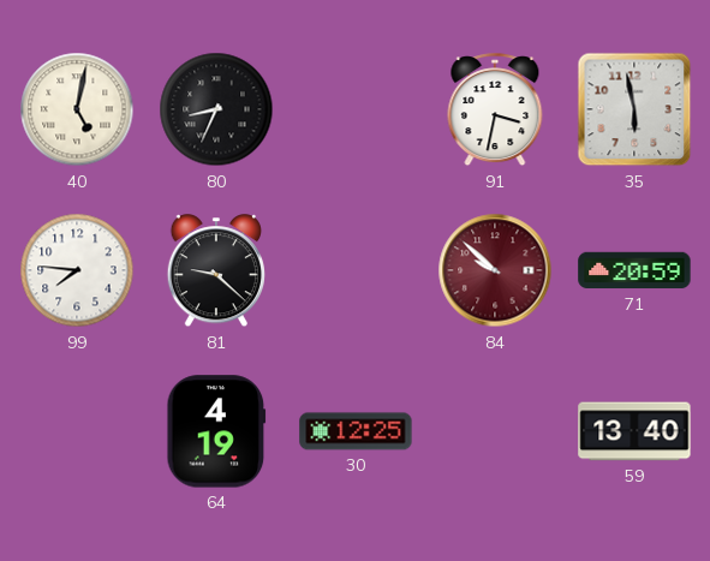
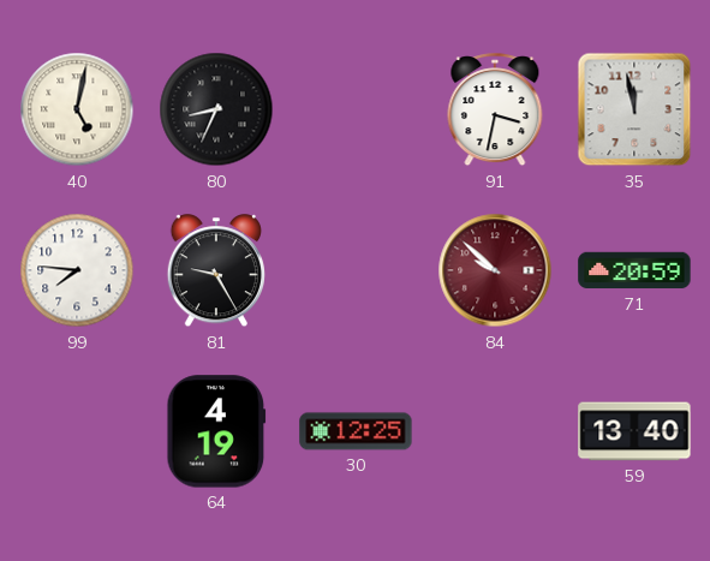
35: 5:58 -> 11:58 (634, 109)
81: 9:22 -> 9:25 (215, 271)
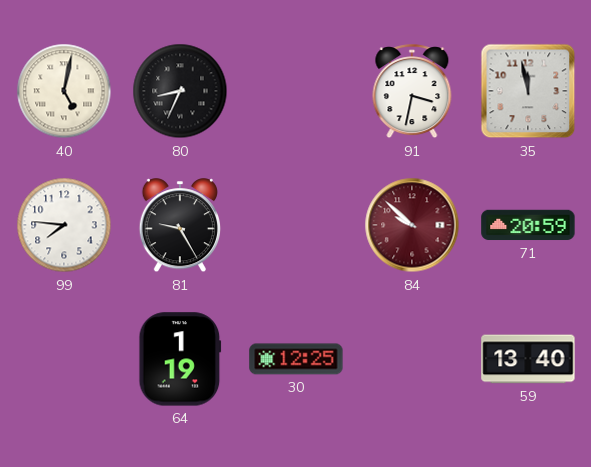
64: 4:19 -> 1:19 (180, 359)
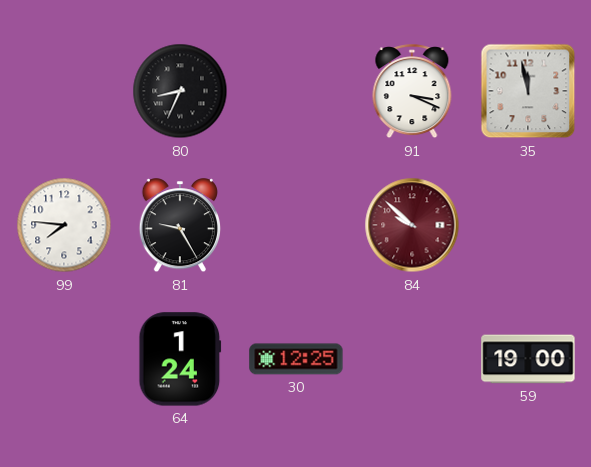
40: 5:02 -> none (64, 91)
91: 3:32 -> 3:19 (412, 92)
71: 20:59 -> none (528, 225)
64: 1:19 -> 1:24 (180, 359)
59: 13:40 -> 19:00 (528, 359)
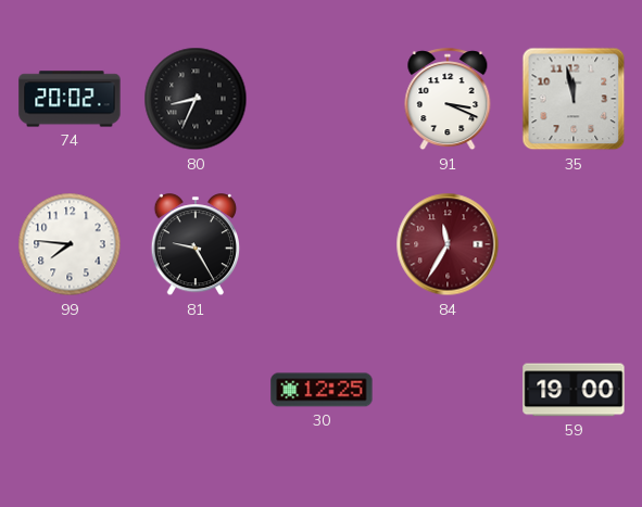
74: none -> 20:02 (70, 99)
84: 9:52 -> 11:35 (448, 244)
64: 1:24 -> none (180, 359)
